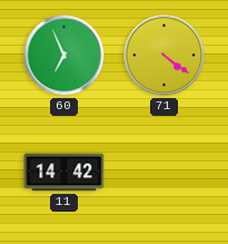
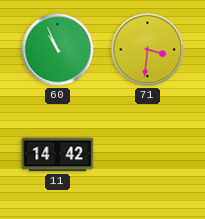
60: 6:56 -> 10:56 (58, 50)
71: 4:21 -> 3:31 (148, 50)
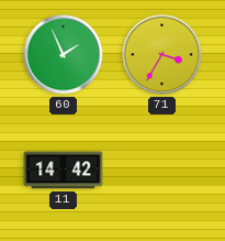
60: 10:56 -> 1:56 (64, 55)
71: 3:31 -> 3:35 (162, 55)
